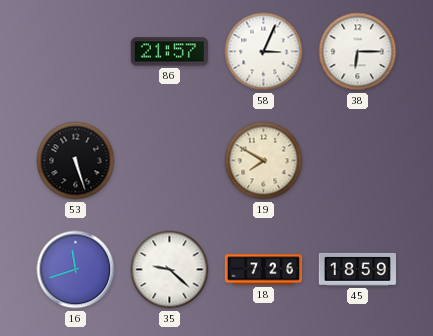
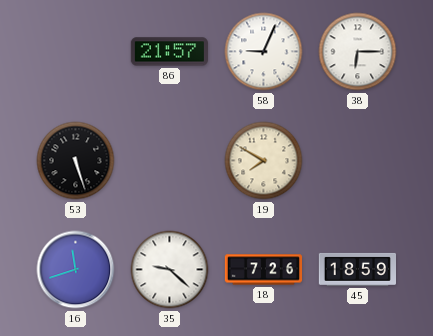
58: 3:04 -> 9:04 (264, 52)
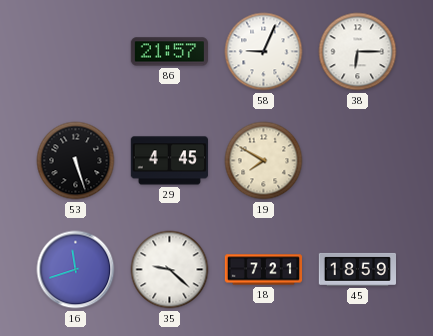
29: none -> 4:45 (169, 161)
18: 7:26 -> 7:21 (264, 270)
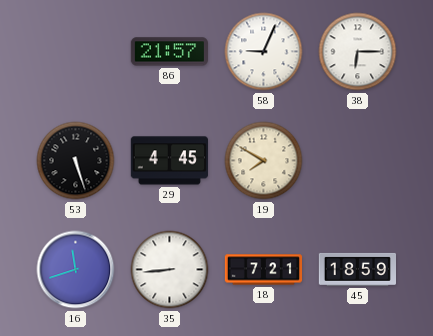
35: 9:22 -> 8:44 (170, 270)
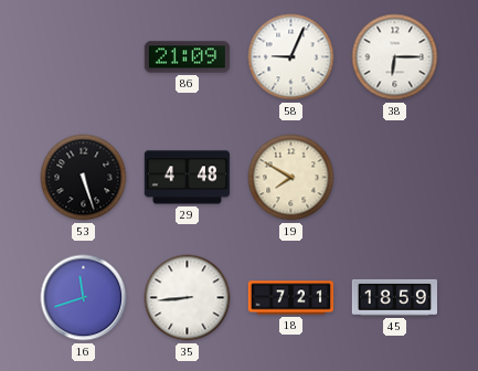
86: 21:57 -> 21:09 (187, 57)
29: 4:45 -> 4:48 (187, 178)
